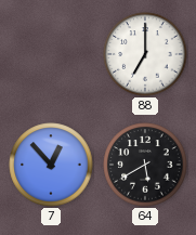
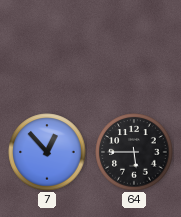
88: 7:00 -> none (145, 54)
64: 5:40 -> 5:45 (134, 152)
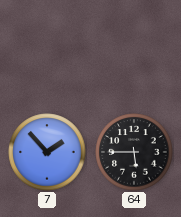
7: 12:53 -> 1:53 (47, 152)
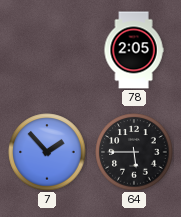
78: none -> 2:05 (134, 50)
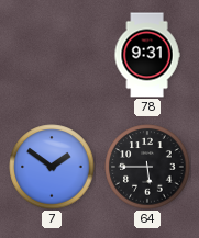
78: 2:05 -> 9:31 (147, 55)
7: 1:53 -> 1:51 (52, 167)
